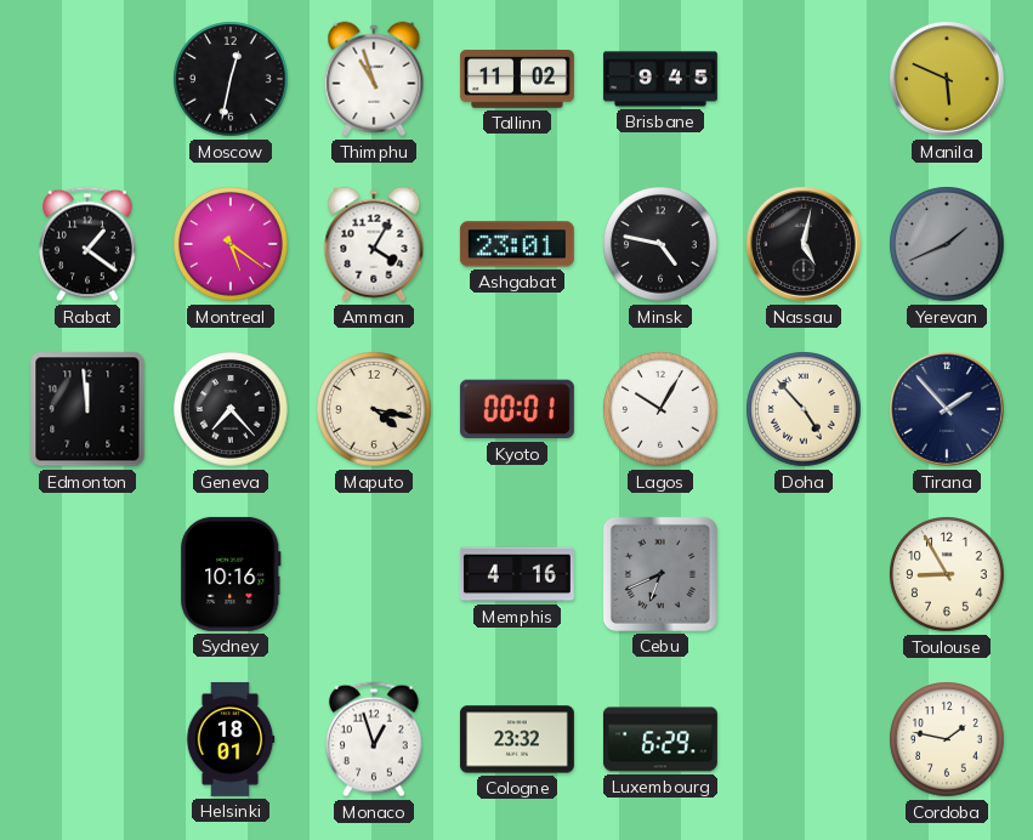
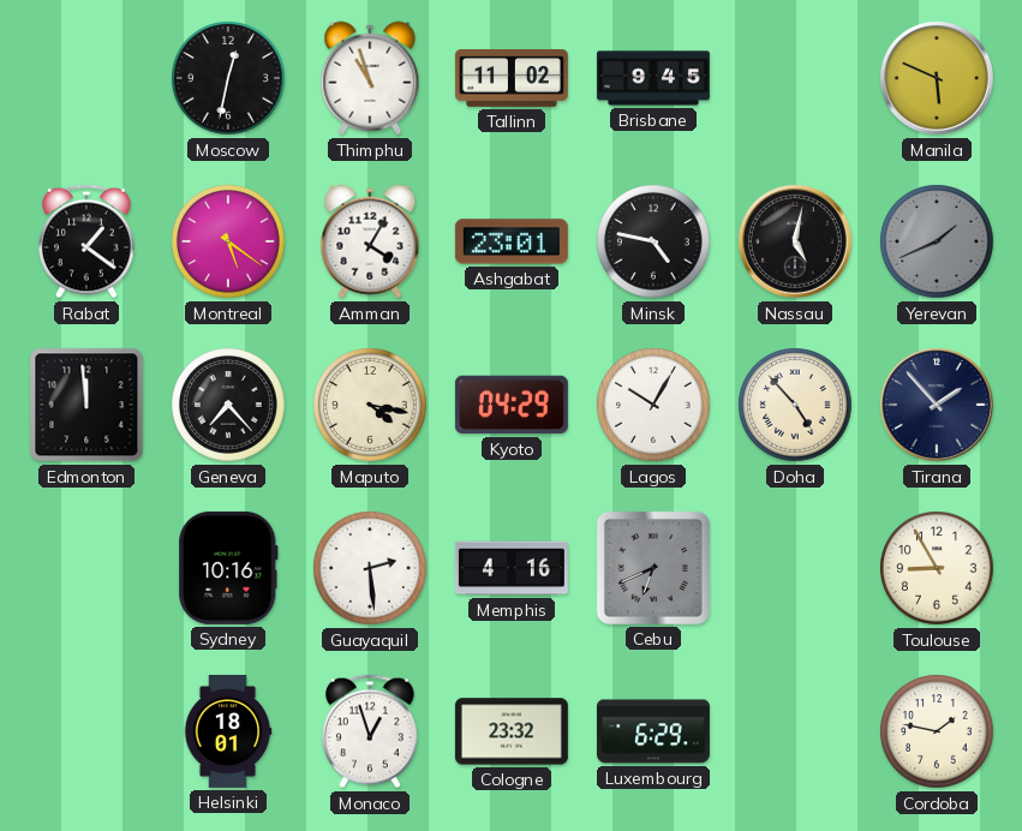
Kyoto: 00:01 -> 04:29 (512, 405)
Guayaquil: none -> 2:29 (370, 568)
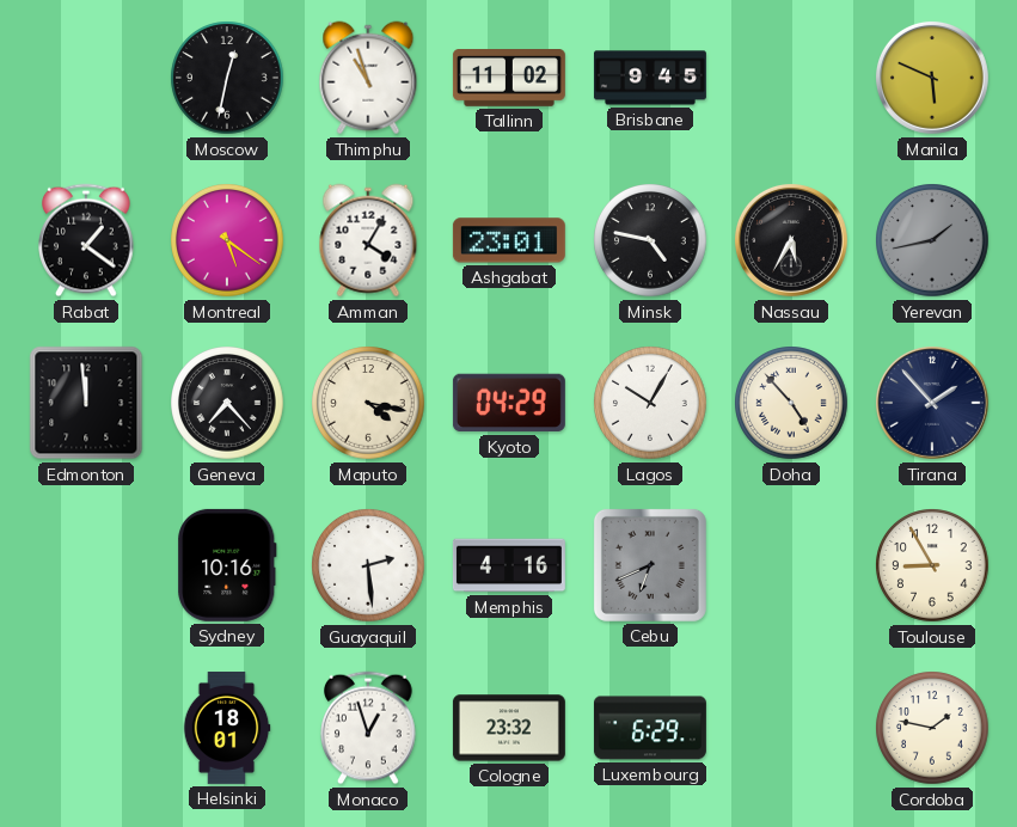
Nassau: 5:02 -> 5:35 (791, 240)
Yerevan: 1:41 -> 1:43 (932, 240)
